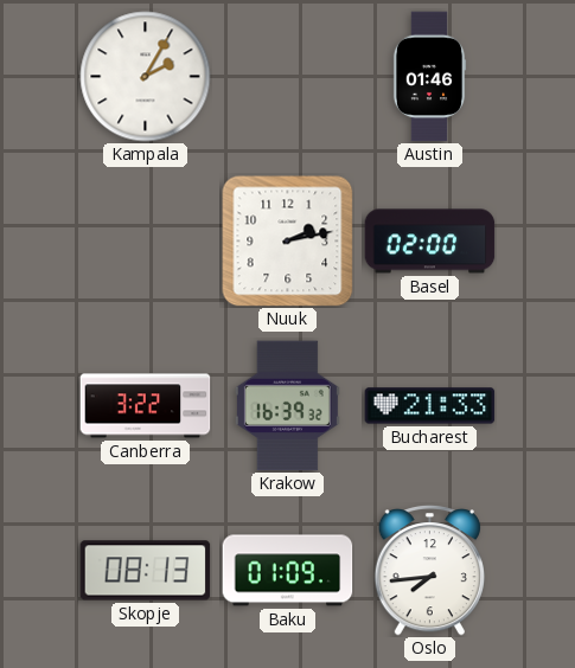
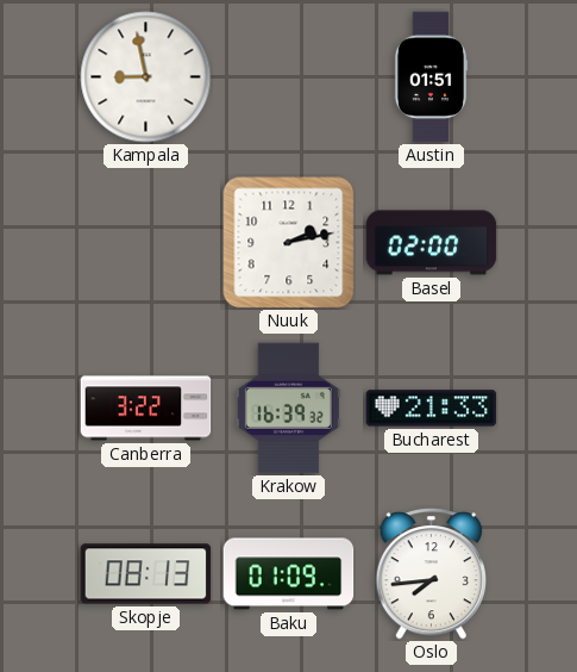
Kampala: 2:05 -> 8:58 (146, 77)
Austin: 01:46 -> 01:51 (431, 77)
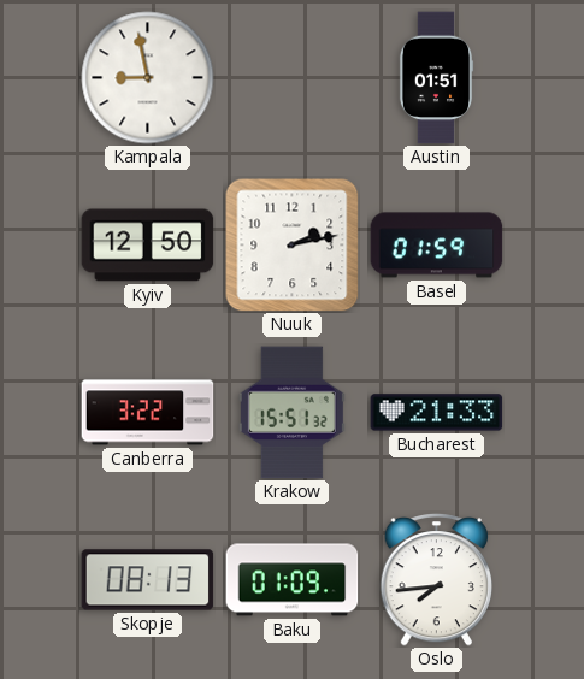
Kyiv: none -> 12:50 (148, 246)
Basel: 02:00 -> 01:59 (437, 246)
Krakow: 16:39 -> 15:51 (291, 413)
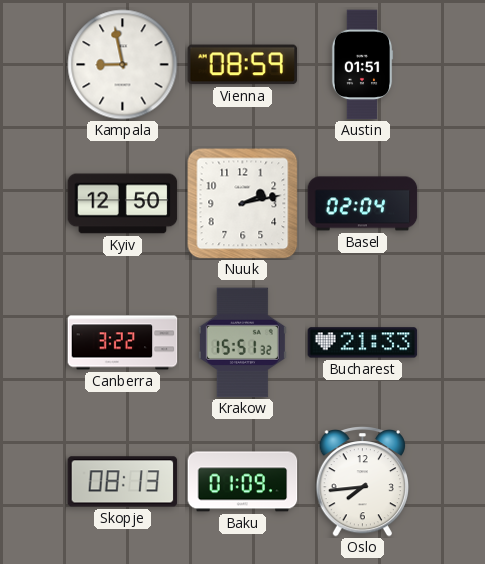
Vienna: none -> 08:59 (243, 65)
Basel: 01:59 -> 02:04 (363, 204)
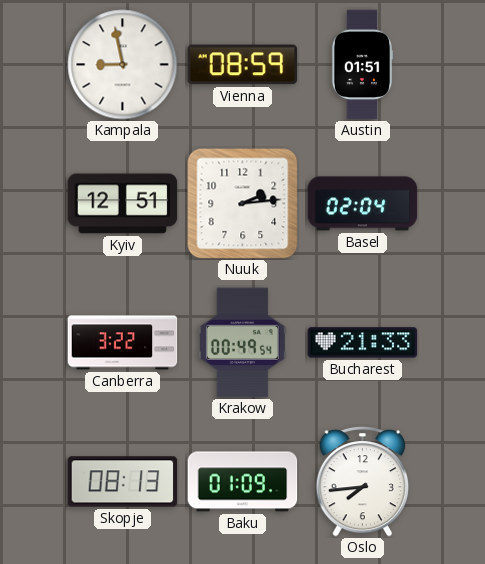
Kyiv: 12:50 -> 12:51 (123, 204)
Nuuk: 2:13 -> 2:14 (243, 204)
Krakow: 15:51 -> 00:49 (242, 343)
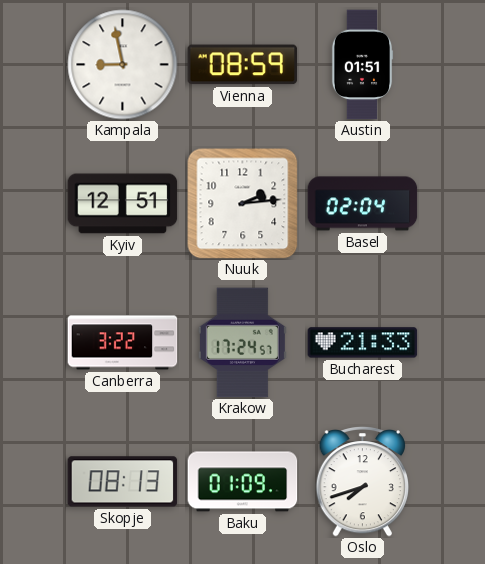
Krakow: 00:49 -> 17:24 (242, 343)
Oslo: 7:44 -> 7:42 (362, 482)
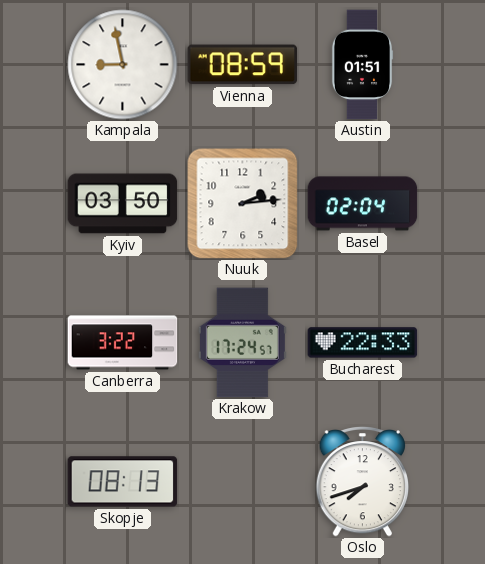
Kyiv: 12:51 -> 03:50 (123, 204)
Bucharest: 21:33 -> 22:33 (363, 343)
Baku: 01:09 -> none (243, 482)
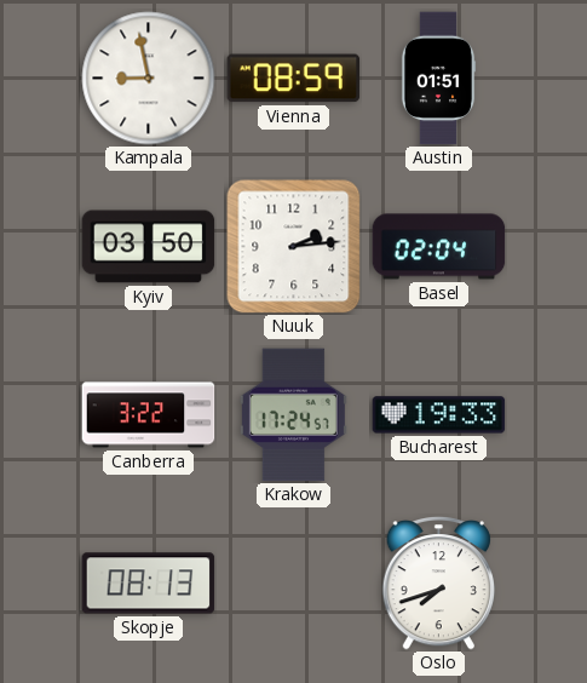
Bucharest: 22:33 -> 19:33 (439, 415)
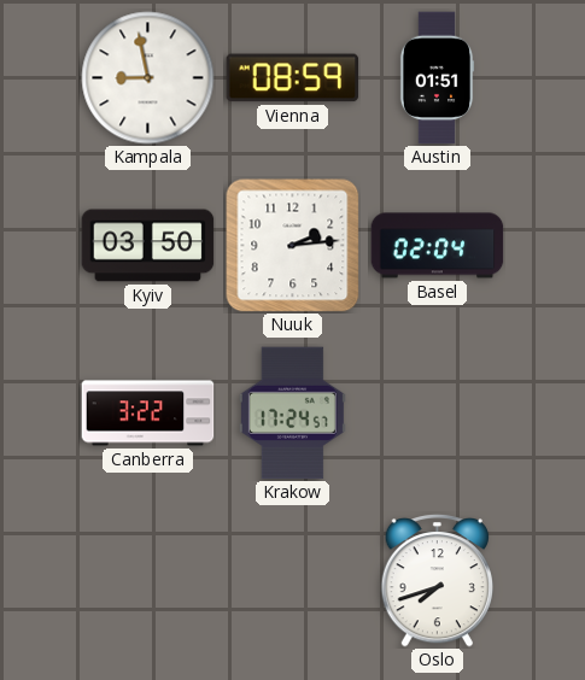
Bucharest: 19:33 -> none (439, 415)
Skopje: 08:13 -> none (149, 584)
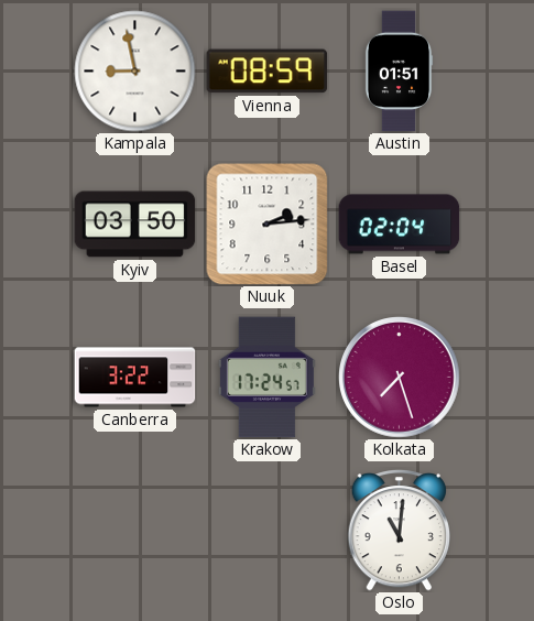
Kolkata: none -> 7:27 (400, 378)
Oslo: 7:42 -> 11:01 (399, 531)
